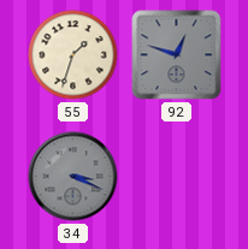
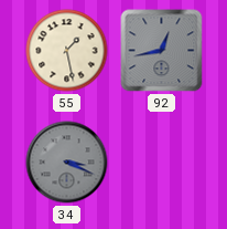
55: 1:33 -> 1:28 (67, 51)
92: 12:48 -> 12:43 (162, 51)
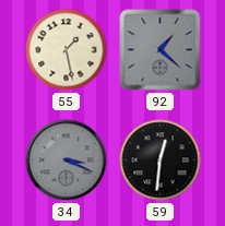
92: 12:43 -> 1:22 (161, 50)
59: none -> 12:31 (161, 160)
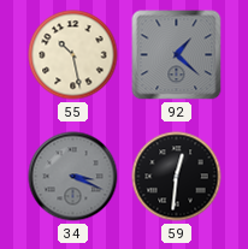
55: 1:28 -> 10:28 (73, 55)
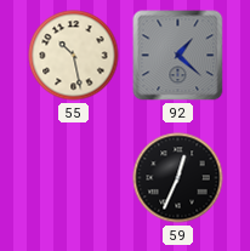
34: 3:19 -> none (73, 177)
59: 12:31 -> 12:34 (178, 178)
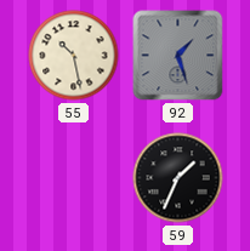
92: 1:22 -> 1:27 (178, 56)
59: 12:34 -> 1:34 (178, 178)
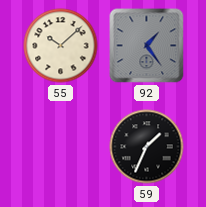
55: 10:28 -> 10:08 (61, 46)
92: 1:27 -> 1:24 (147, 46)
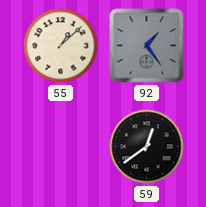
55: 10:08 -> 1:08 (61, 46)
59: 1:34 -> 12:39 (147, 147)
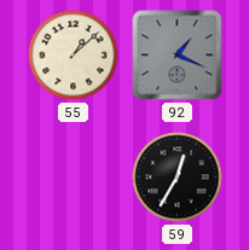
92: 1:24 -> 1:19 (178, 56)
59: 12:39 -> 12:35 (178, 178)
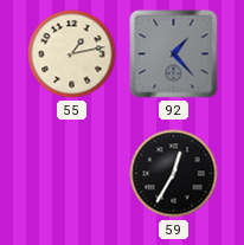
55: 1:08 -> 1:13 (72, 54)
92: 1:19 -> 1:23 (174, 54)
